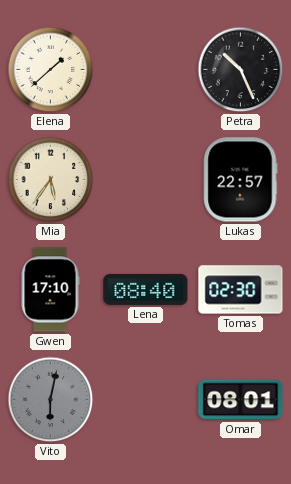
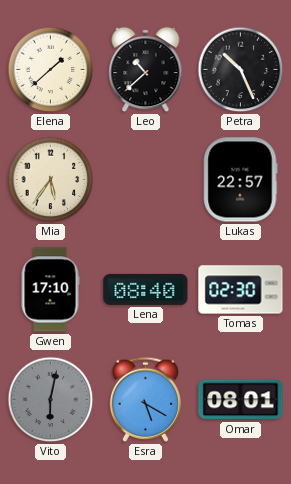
Leo: none -> 10:38 (146, 70)
Esra: none -> 5:20 (145, 399)
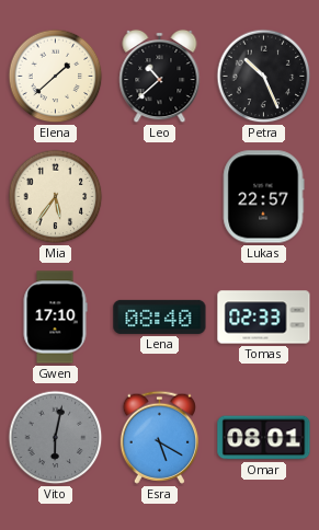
Tomas: 02:30 -> 02:33 (264, 318)
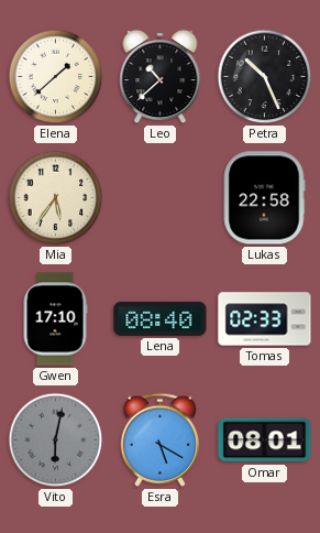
Lukas: 22:57 -> 22:58 (264, 198)
